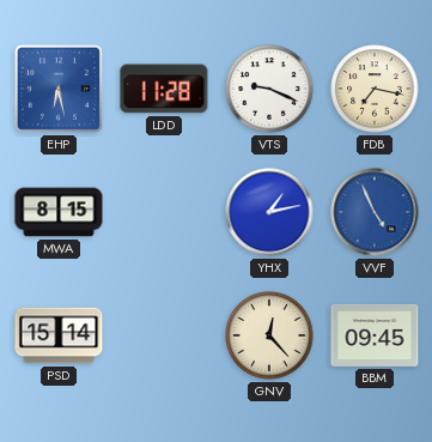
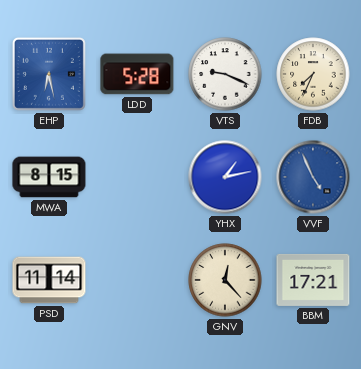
LDD: 11:28 -> 5:28 (137, 74)
FDB: 7:17 -> 7:34 (313, 74)
PSD: 15:14 -> 11:14 (49, 280)
BBM: 09:45 -> 17:21 (313, 280)
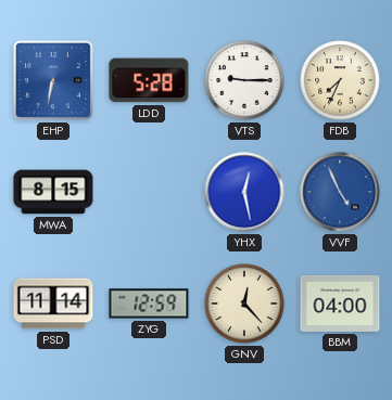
EHP: 6:28 -> 6:32 (53, 80)
VTS: 9:19 -> 9:15 (244, 80)
YHX: 1:13 -> 12:28 (244, 192)
ZYG: none -> 12:59 (149, 304)
BBM: 17:21 -> 04:00 (340, 304)
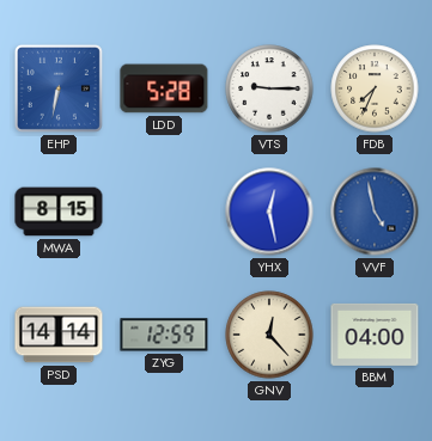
VVF: 4:56 -> 4:58 (375, 212)
PSD: 11:14 -> 14:14 (59, 335)
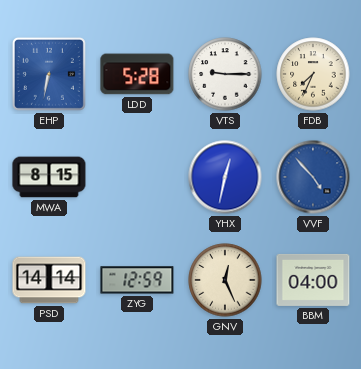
YHX: 12:28 -> 12:32 (225, 177)
VVF: 4:58 -> 4:53 (313, 177)
GNV: 12:23 -> 12:26 (225, 280)
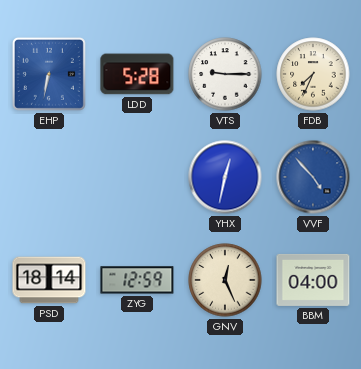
MWA: 8:15 -> none (49, 177)
PSD: 14:14 -> 18:14 (49, 280)
